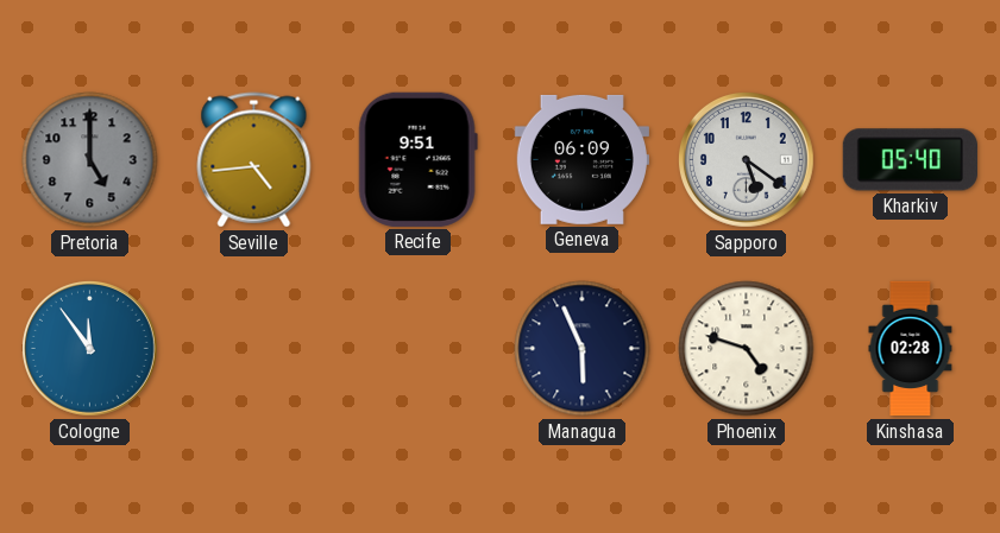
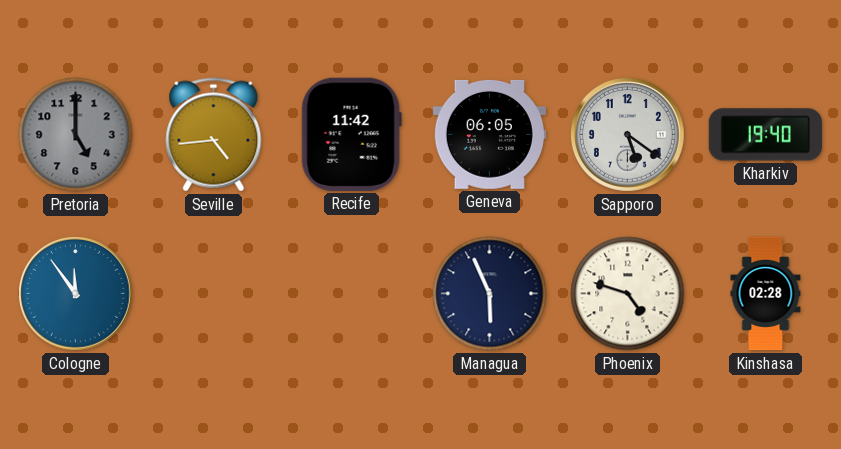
Recife: 9:51 -> 11:42 (351, 134)
Geneva: 06:09 -> 06:05 (489, 134)
Kharkiv: 05:40 -> 19:40 (765, 135)
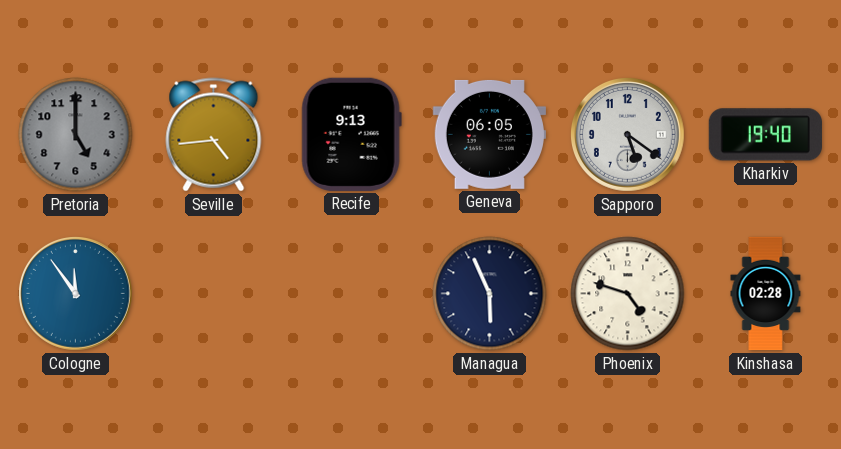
Recife: 11:42 -> 9:13 (351, 134)
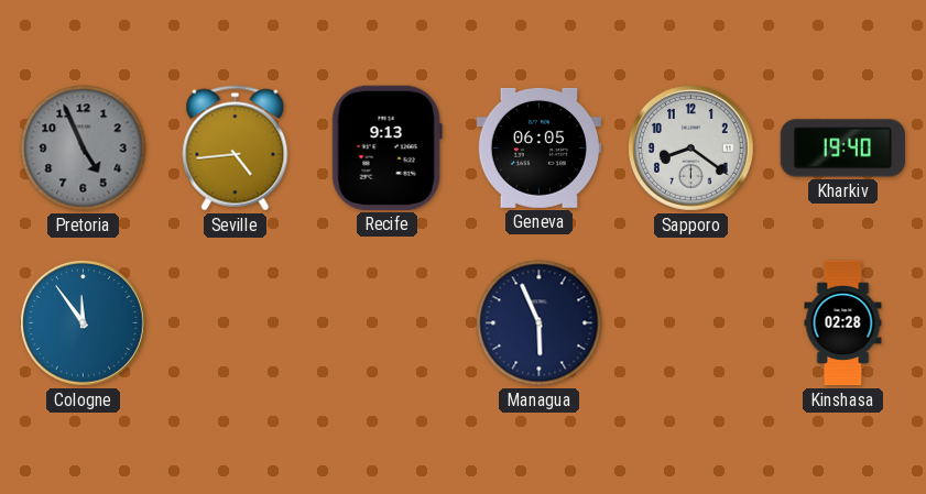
Pretoria: 5:00 -> 4:56 (84, 149)
Sapporo: 5:21 -> 8:21 (690, 147)
Phoenix: 4:48 -> none (628, 294)
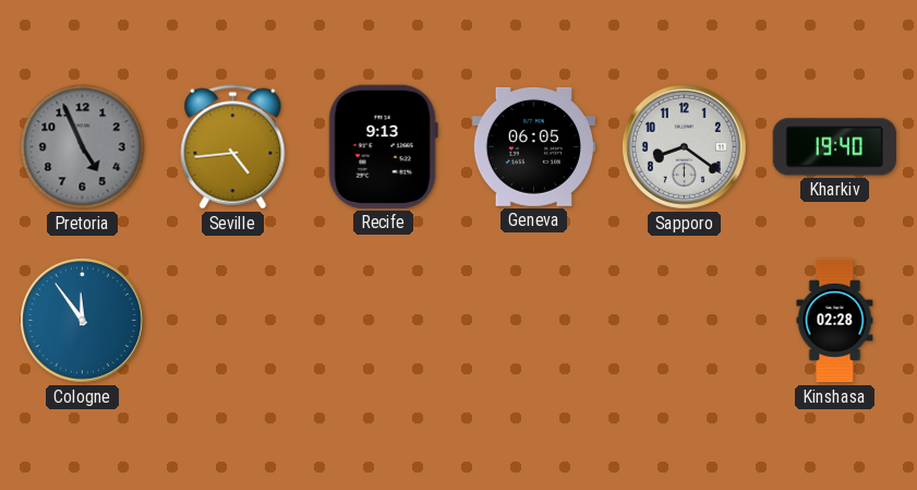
Managua: 5:56 -> none (540, 323)
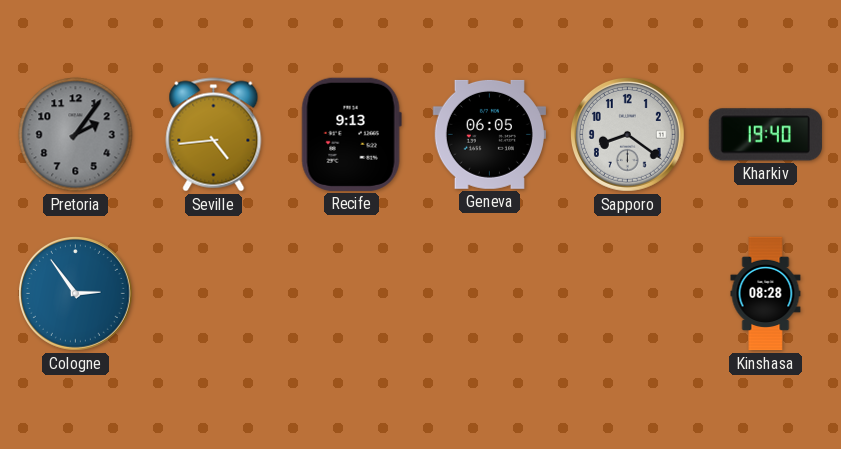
Pretoria: 4:56 -> 2:06 (76, 135)
Cologne: 11:54 -> 2:54 (75, 293)
Kinshasa: 02:28 -> 08:28 (766, 294)
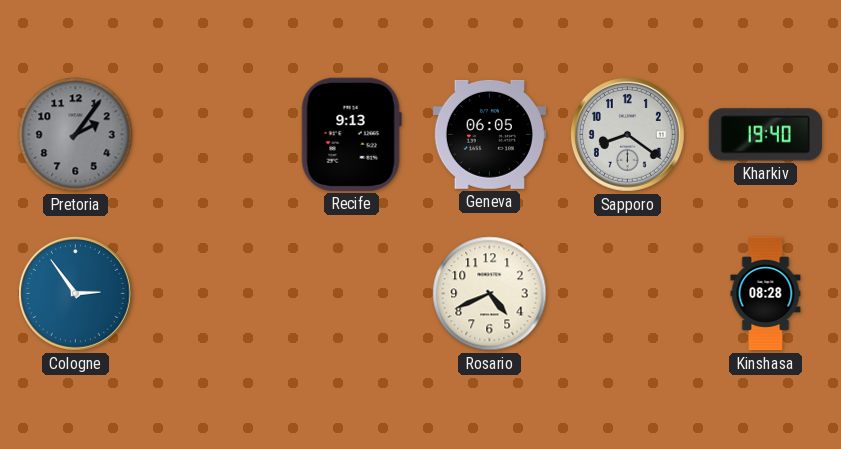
Seville: 4:44 -> none (214, 135)
Rosario: none -> 4:41 (490, 294)
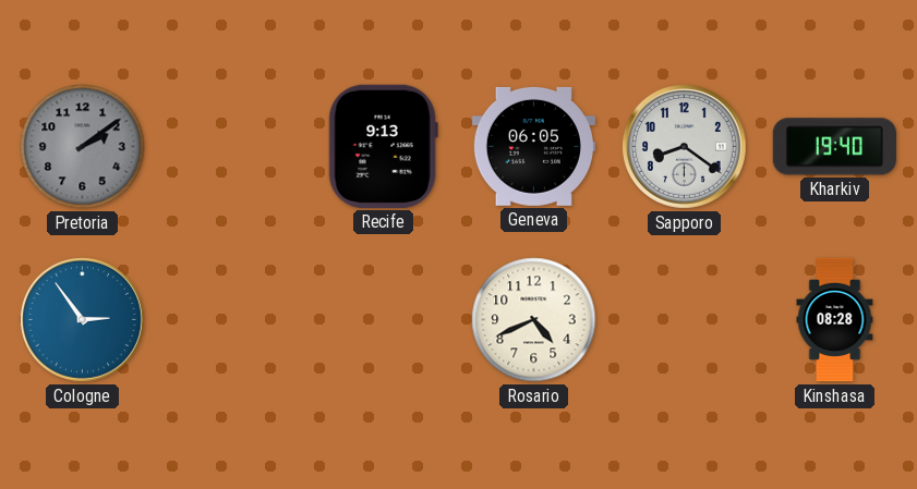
Pretoria: 2:06 -> 2:09 (83, 147)
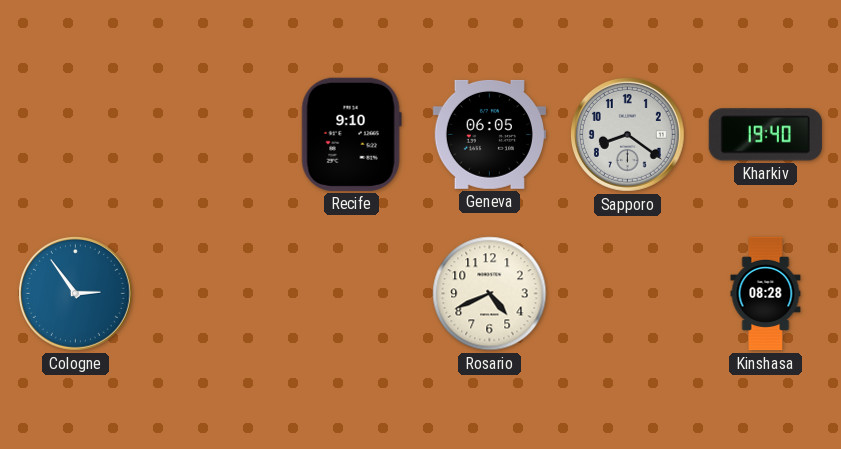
Pretoria: 2:09 -> none (83, 147)
Recife: 9:13 -> 9:10 (351, 134)
